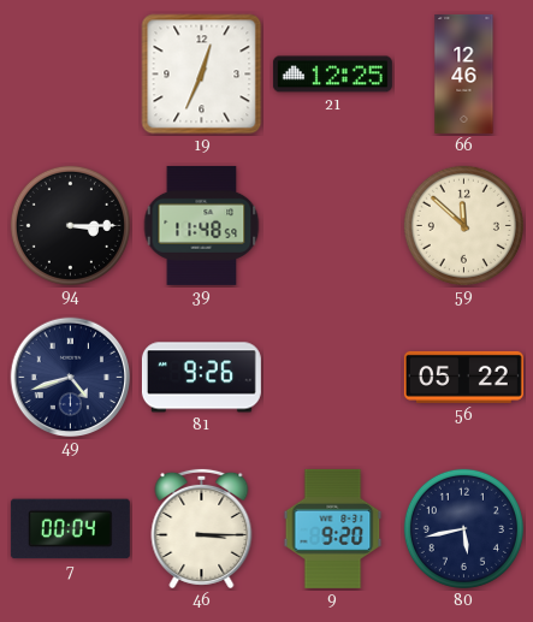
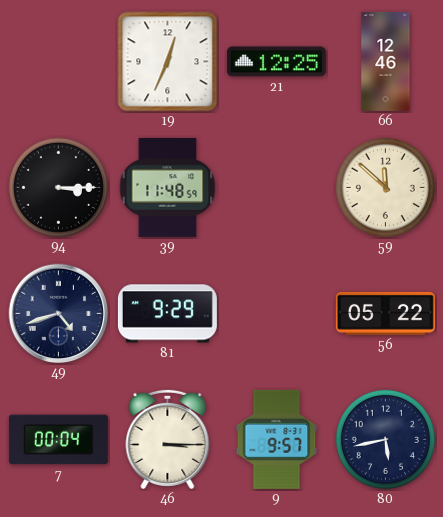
81: 9:26 -> 9:29 (167, 314)
9: 9:20 -> 9:57 (277, 439)
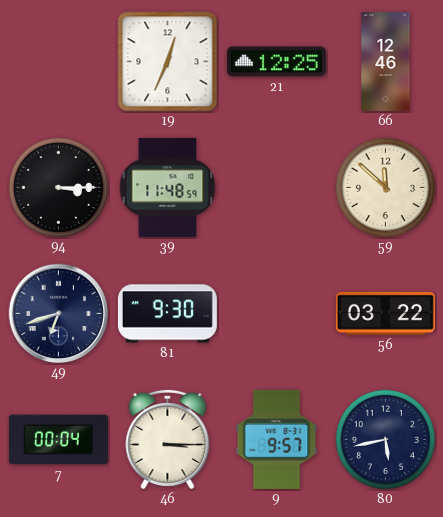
49: 4:42 -> 6:42 (59, 314)
81: 9:29 -> 9:30 (167, 314)
56: 05:22 -> 03:22 (385, 313)
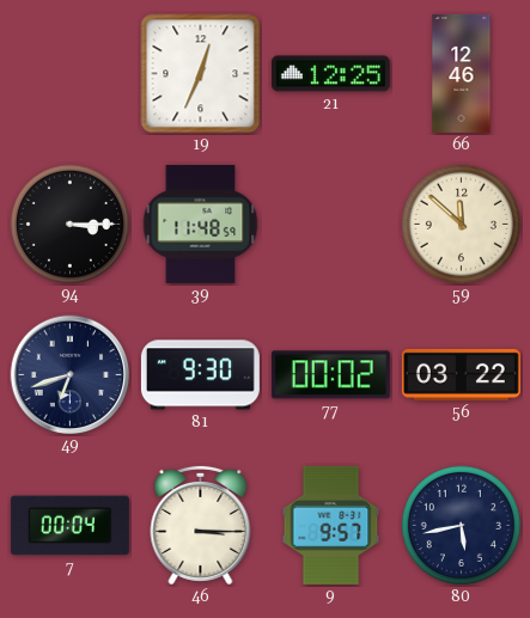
77: none -> 00:02 (330, 375)
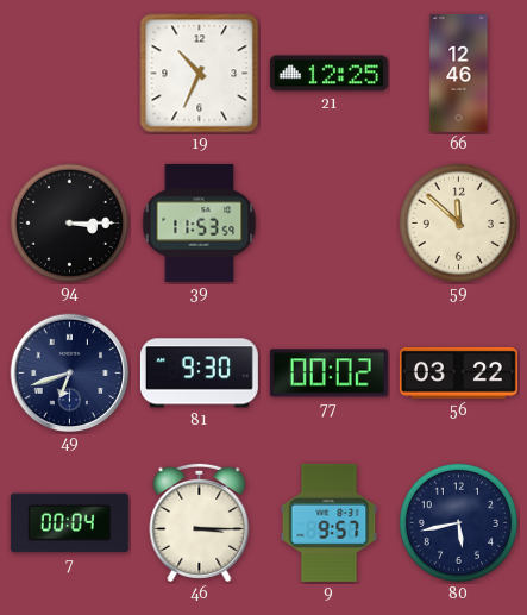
19: 12:34 -> 10:34 (200, 74)
39: 11:48 -> 11:53 (200, 222)
